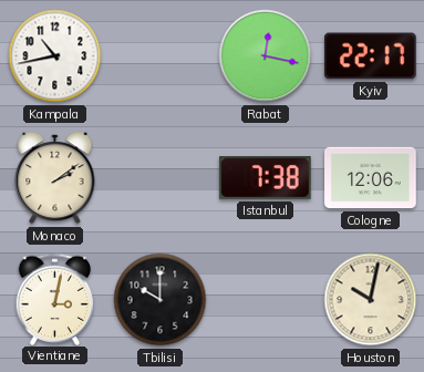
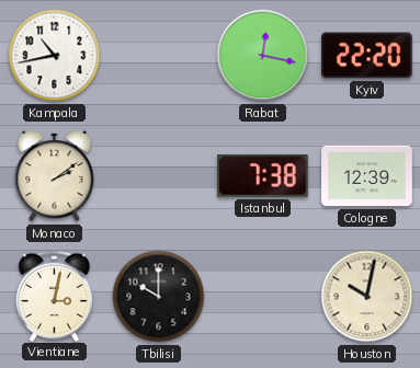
Kyiv: 22:17 -> 22:20 (367, 56)
Cologne: 12:06 -> 12:39 (367, 176)
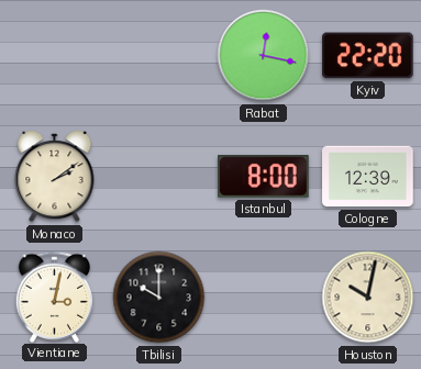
Kampala: 10:43 -> none (55, 56)
Istanbul: 7:38 -> 8:00 (264, 177)
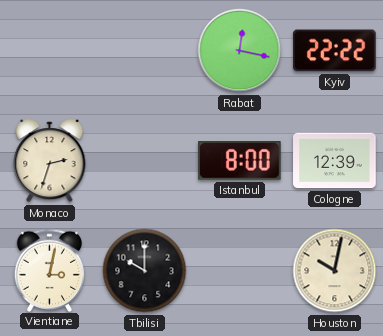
Kyiv: 22:20 -> 22:22 (335, 51)
Monaco: 2:09 -> 2:33 (50, 162)
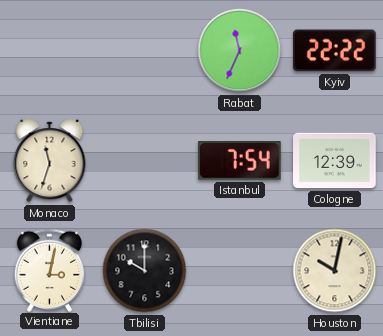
Rabat: 12:17 -> 11:34 (240, 51)
Monaco: 2:33 -> 11:33 (50, 162)
Istanbul: 8:00 -> 7:54 (240, 161)
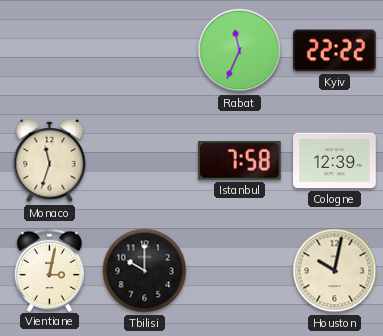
Istanbul: 7:54 -> 7:58 (240, 161)
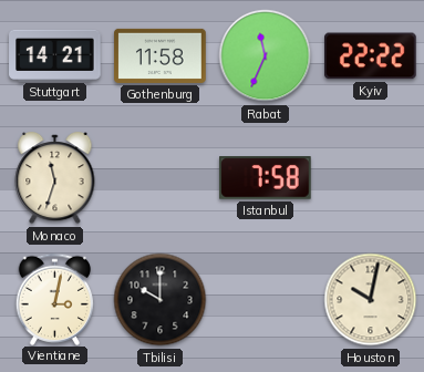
Stuttgart: none -> 14:21 (55, 55)
Gothenburg: none -> 11:58 (161, 55)
Cologne: 12:39 -> none (335, 161)
